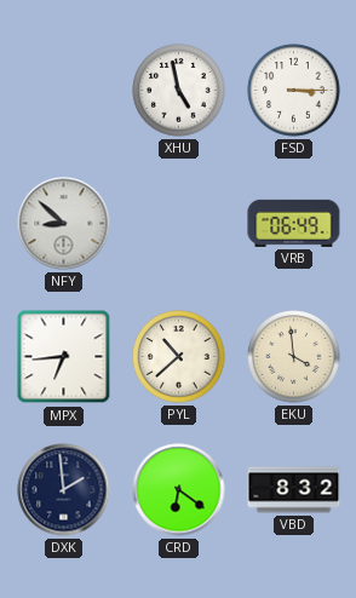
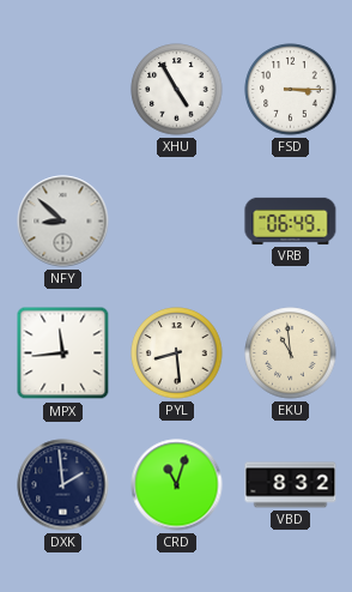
XHU: 4:58 -> 4:55 (177, 90)
MPX: 6:44 -> 11:44 (63, 354)
PYL: 10:38 -> 8:29 (177, 354)
EKU: 3:59 -> 10:59 (291, 354)
CRD: 6:21 -> 11:03 (177, 485)
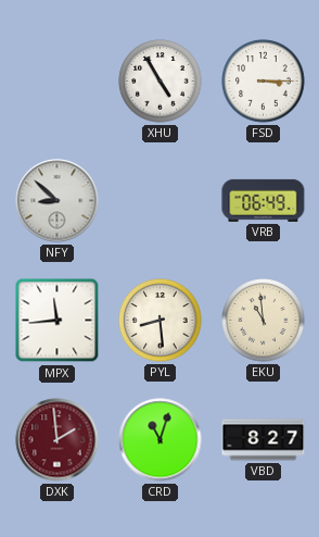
DXK dial: navy -> burgundy (58, 440)
VBD: 8:32 -> 8:27 (264, 440)
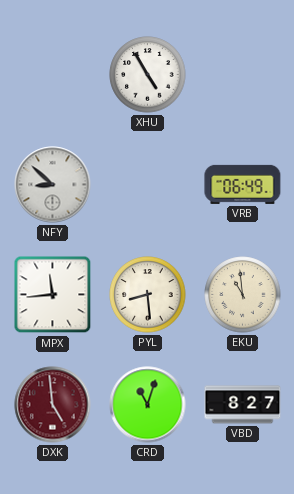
FSD: 3:15 -> none (264, 82)
DXK: 1:59 -> 4:59 (53, 405)
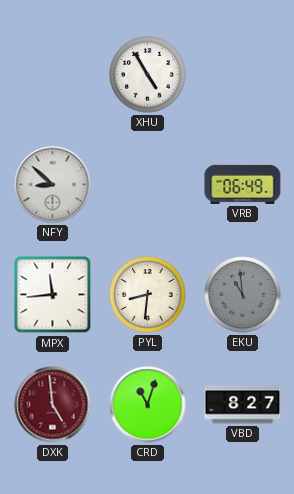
PYL: 8:29 -> 8:31 (148, 295)
EKU dial: cream -> grey (243, 295)
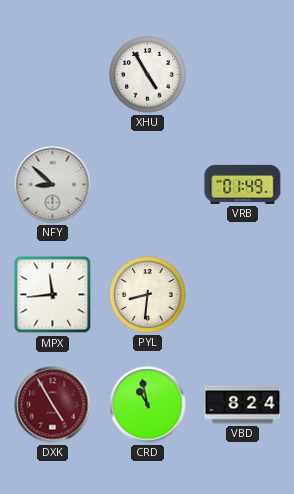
VRB: 06:49 -> 01:49 (243, 184)
EKU: 10:59 -> none (243, 295)
DXK: 4:59 -> 4:55 (53, 405)
CRD: 11:03 -> 10:58 (148, 405)
VBD: 8:27 -> 8:24 (243, 405)
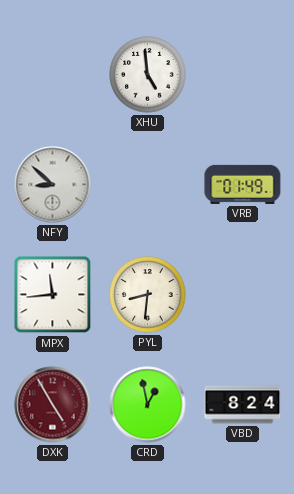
XHU: 4:55 -> 4:59 (148, 75)
CRD: 10:58 -> 12:58 (148, 405)
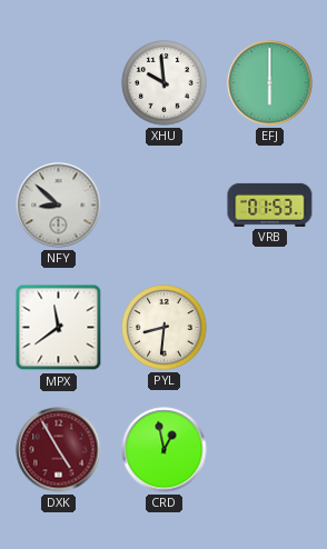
XHU: 4:59 -> 9:59 (165, 83)
EFJ: none -> 6:00 (270, 83)
VRB: 01:49 -> 01:53 (270, 204)
MPX: 11:44 -> 11:39 (59, 328)
VBD: 8:24 -> none (243, 405)
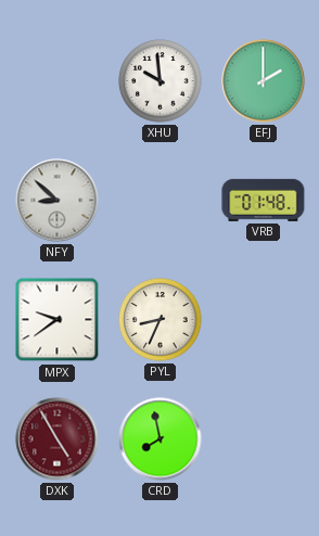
EFJ: 6:00 -> 2:00 (264, 81)
VRB: 01:53 -> 01:48 (264, 200)
MPX: 11:39 -> 9:39 (58, 320)
PYL: 8:31 -> 8:34 (161, 320)
CRD: 12:58 -> 7:58 (161, 439)
